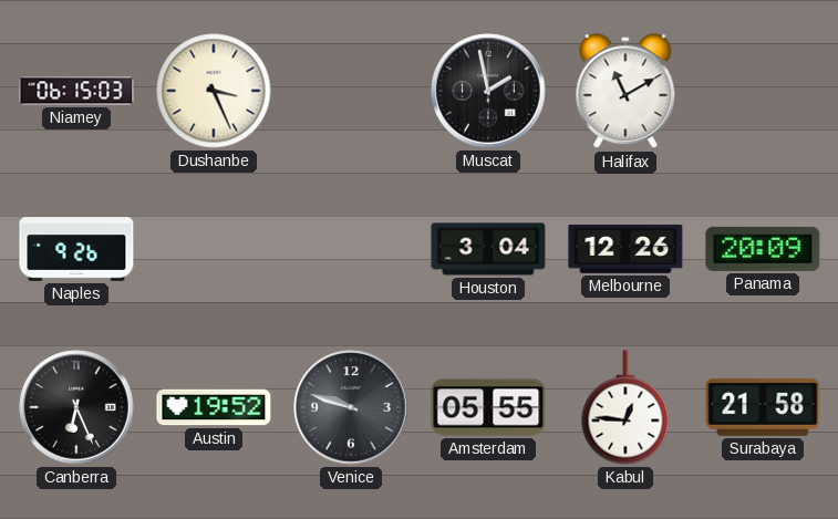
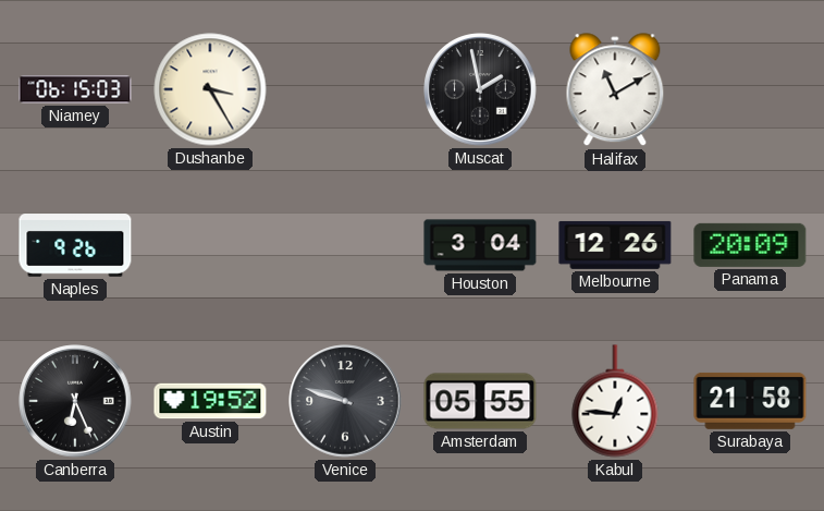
Dushanbe: 3:26 -> 3:25 (210, 89)
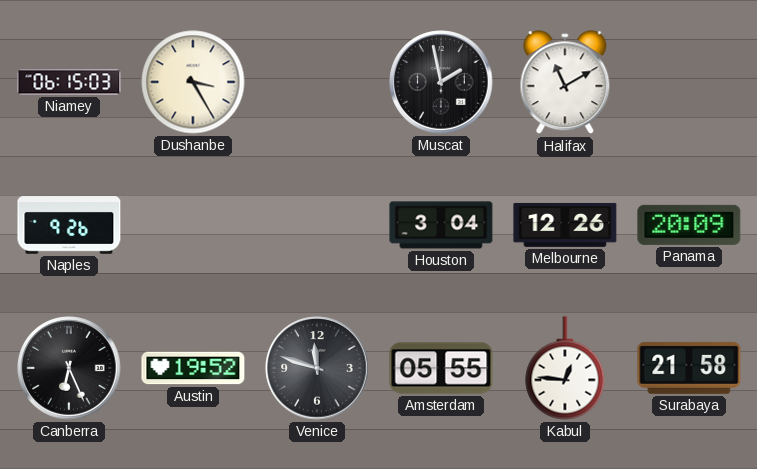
Venice: 9:48 -> 11:48 (317, 368)
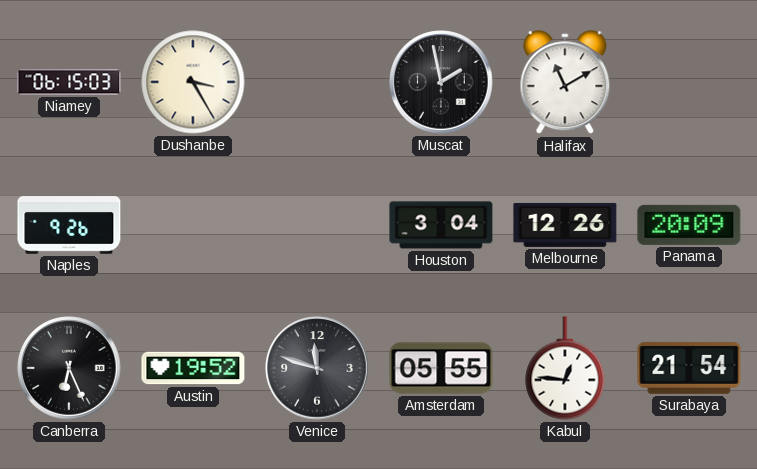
Surabaya: 21:58 -> 21:54 (689, 368)
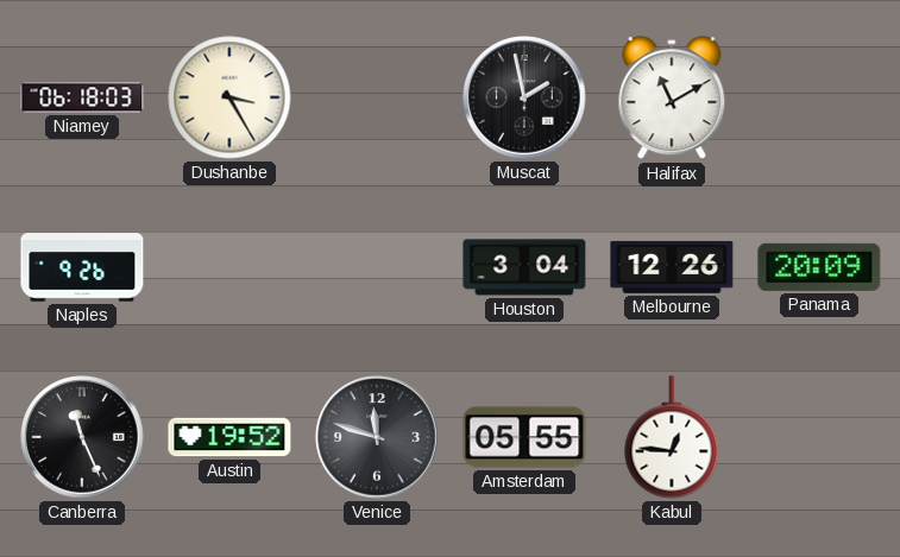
Niamey: 06:15 -> 06:18 (82, 97)
Canberra: 6:26 -> 11:26 (82, 437)
Surabaya: 21:54 -> none (689, 368)
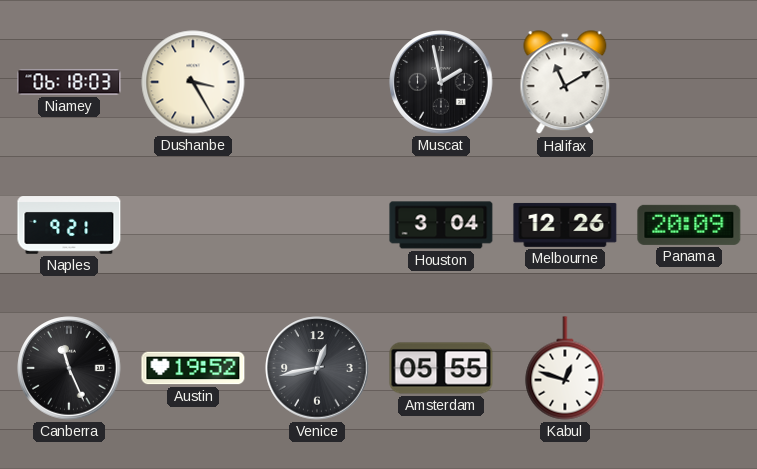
Naples: 9:26 -> 9:21 (69, 225)
Venice: 11:48 -> 12:43 (317, 368)
Kabul: 12:46 -> 12:48 (565, 368)
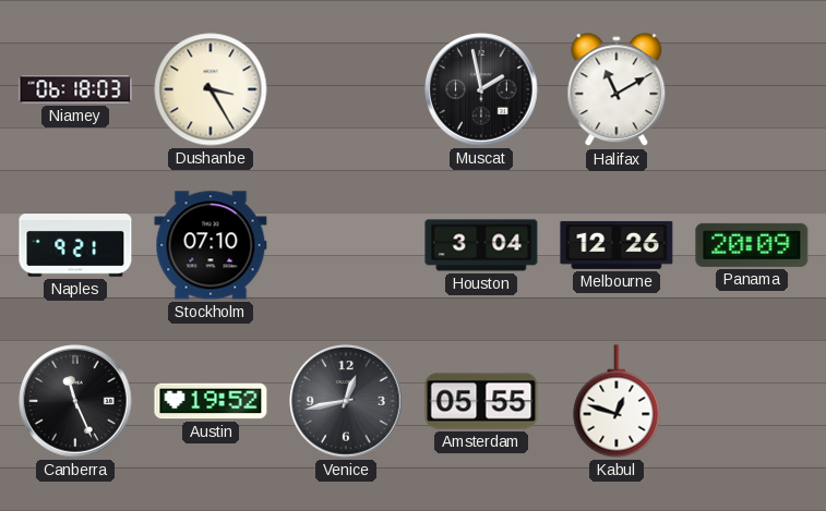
Stockholm: none -> 07:10 (211, 245)
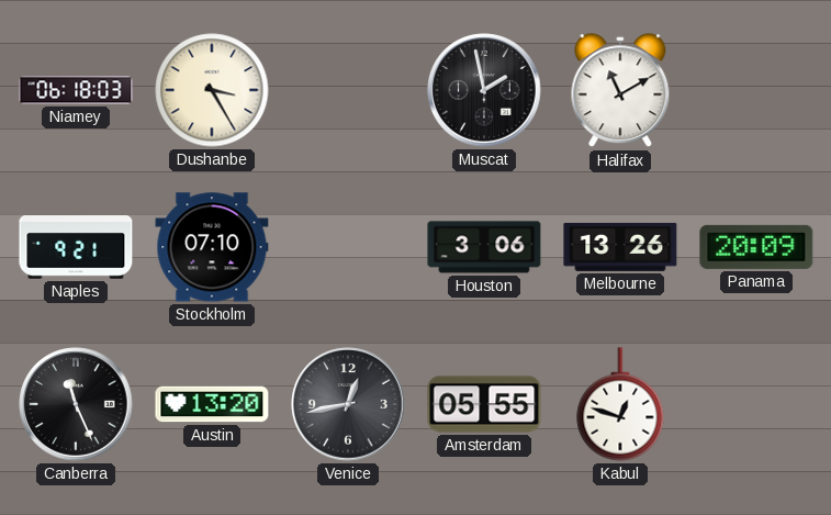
Houston: 3:04 -> 3:06 (484, 247)
Melbourne: 12:26 -> 13:26 (620, 247)
Austin: 19:52 -> 13:20 (212, 404)
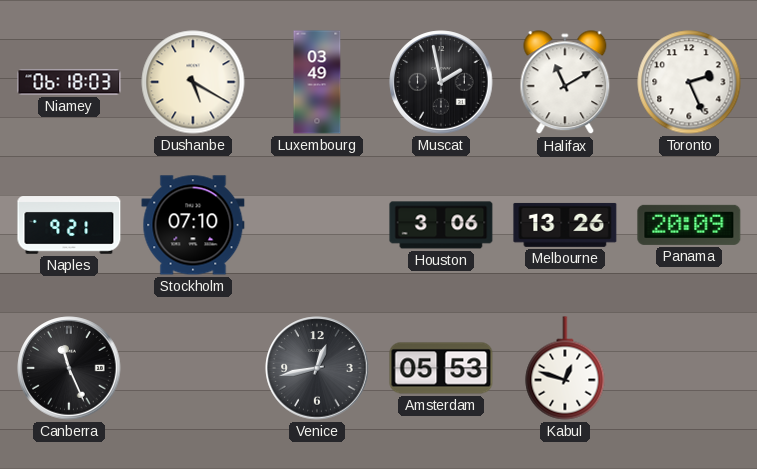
Dushanbe: 3:25 -> 5:20 (193, 82)
Luxembourg: none -> 03:49 (317, 82)
Toronto: none -> 2:26 (689, 82)
Austin: 13:20 -> none (212, 404)
Amsterdam: 05:55 -> 05:53 (441, 368)
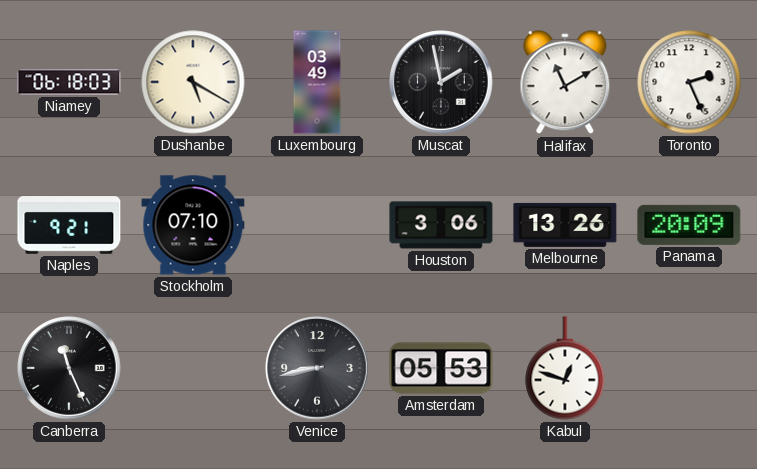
Venice: 12:43 -> 8:43 (317, 368)
